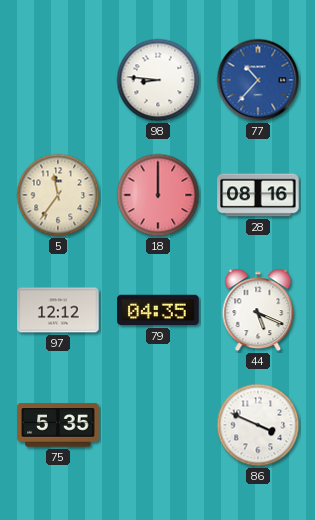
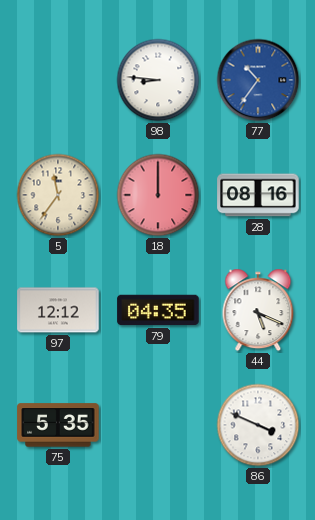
77: 10:37 -> 10:36 (258, 80)
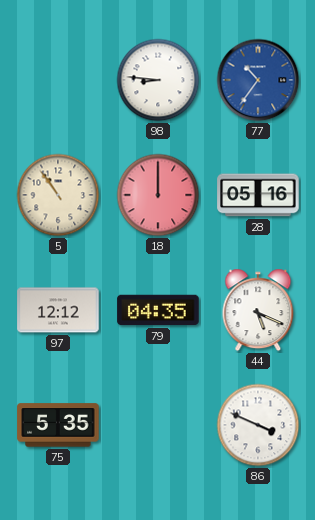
5: 11:36 -> 10:54 (58, 195)
28: 08:16 -> 05:16 (258, 195)
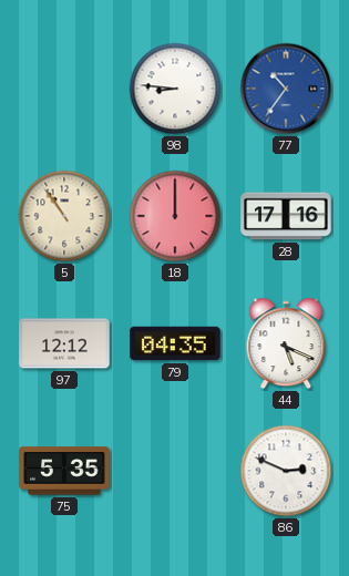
28: 05:16 -> 17:16 (286, 216)
86: 3:49 -> 2:49 (286, 471)
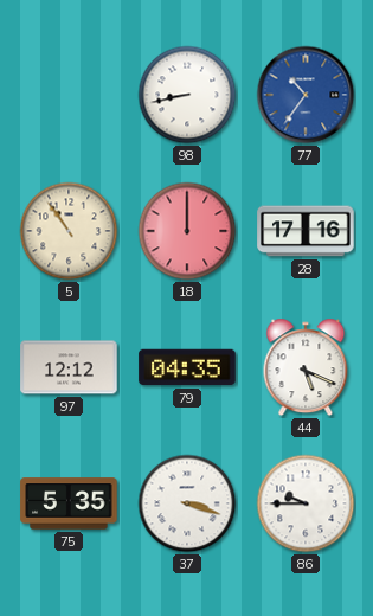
98: 8:46 -> 8:43 (187, 95)
37: none -> 3:18 (187, 503)
86: 2:49 -> 9:45 (306, 503)
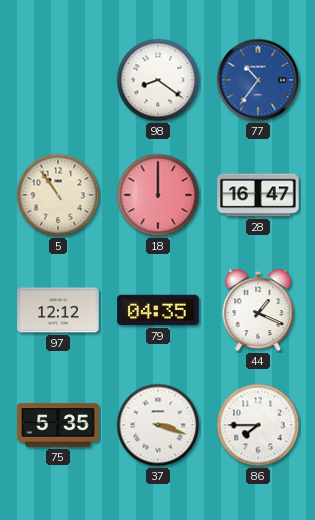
98: 8:43 -> 8:21 (158, 80)
28: 17:16 -> 16:47 (258, 195)
44: 5:19 -> 1:19 (258, 310)
86: 9:45 -> 7:45 (258, 425)
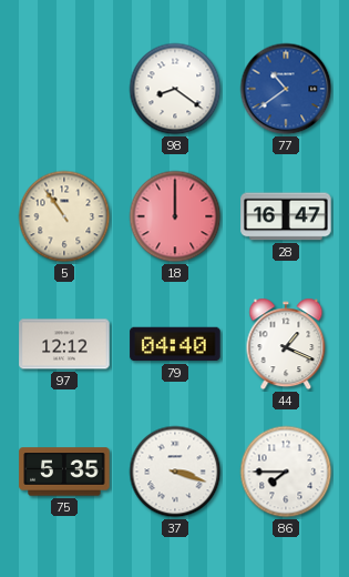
77: 10:36 -> 10:39 (286, 89)
79: 04:35 -> 04:40 (175, 344)
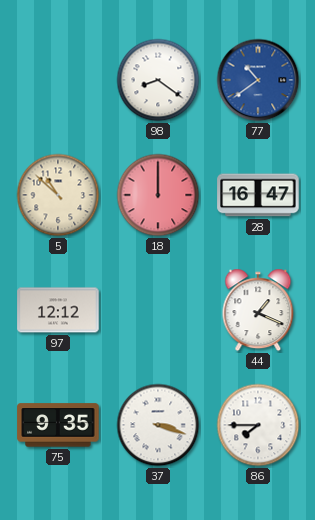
5: 10:54 -> 10:52 (58, 195)
79: 04:40 -> none (175, 344)
75: 5:35 -> 9:35 (58, 425)
